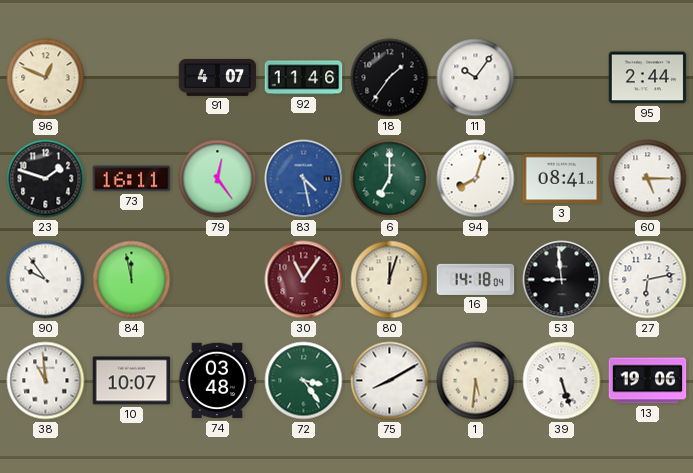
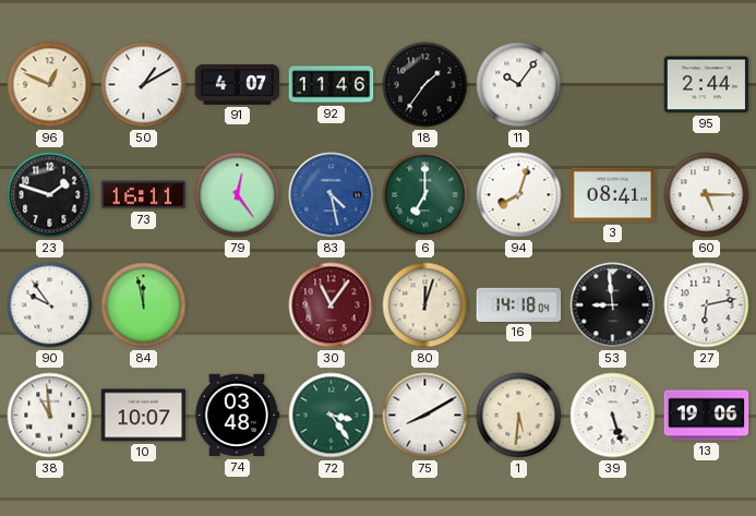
50: none -> 1:10 (144, 85)
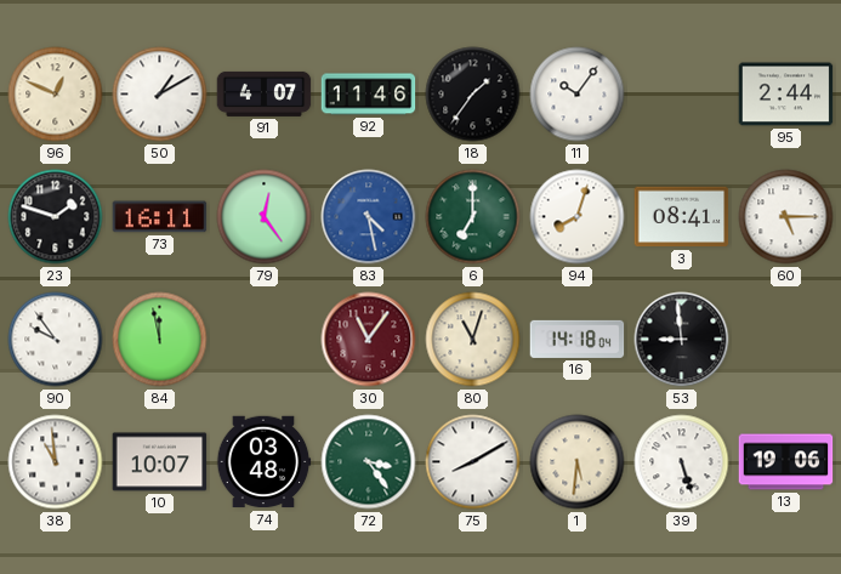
80: 12:03 -> 11:03 (473, 340)
27: 6:13 -> none (707, 305)
